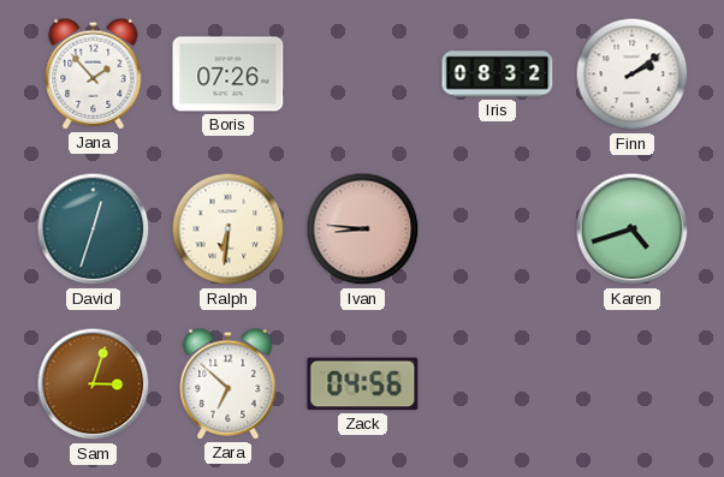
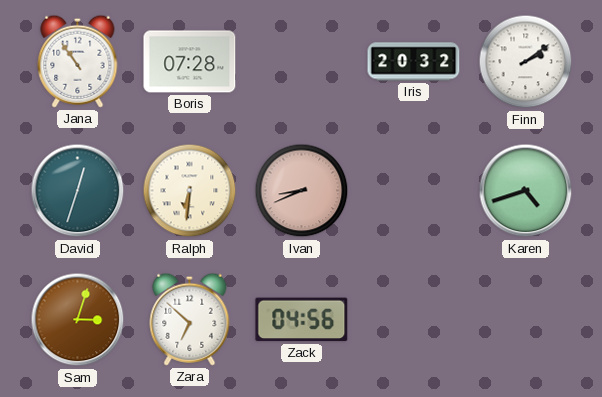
Jana: 1:53 -> 10:54 (78, 61)
Boris: 07:26 -> 07:28 (190, 62)
Iris: 08:32 -> 20:32 (414, 62)
Ivan: 8:46 -> 8:41 (302, 191)
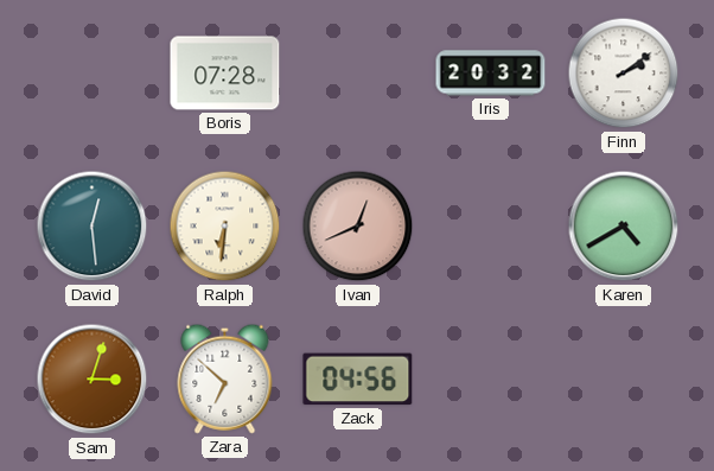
Jana: 10:54 -> none (78, 61)
David: 12:33 -> 12:29 (93, 227)
Ivan: 8:41 -> 12:41 (358, 227)
Karen: 4:42 -> 4:40 (624, 227)
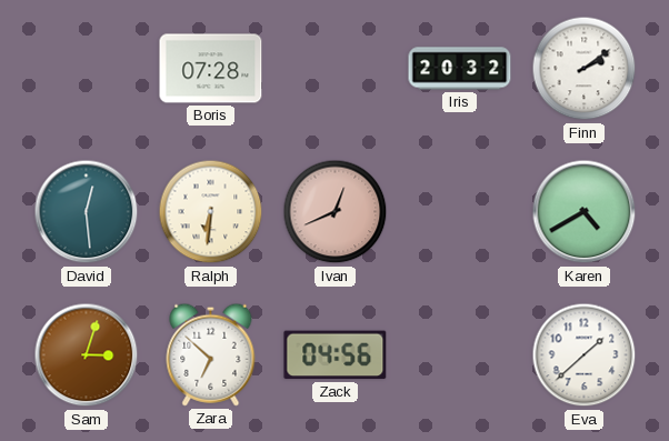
Eva: none -> 1:38 (585, 355)
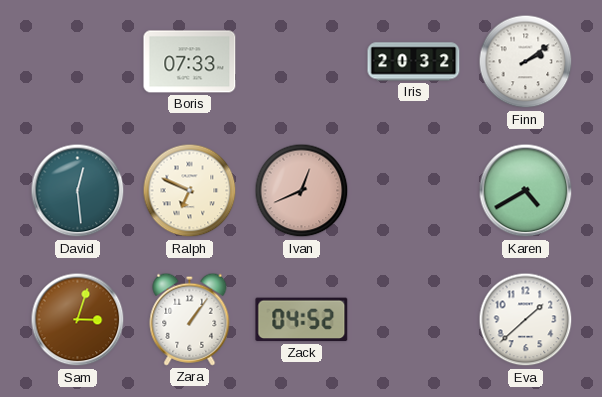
Boris: 07:28 -> 07:33 (190, 62)
Ralph: 6:31 -> 6:49 (190, 191)
Zara: 6:52 -> 1:06 (190, 319)
Zack: 04:56 -> 04:52 (302, 320)
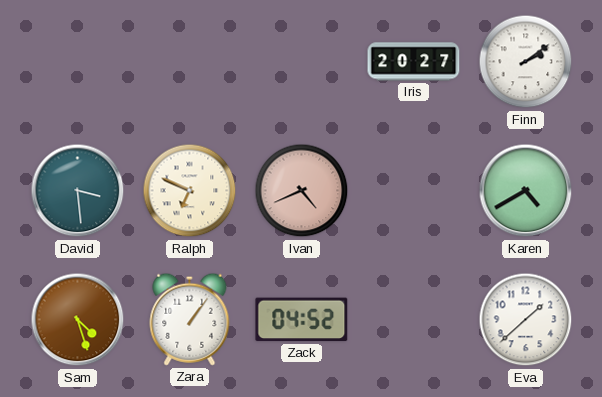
Boris: 07:33 -> none (190, 62)
Iris: 20:32 -> 20:27 (414, 62)
David: 12:29 -> 3:29 (78, 191)
Ivan: 12:41 -> 4:41 (302, 191)
Sam: 3:03 -> 4:27 (78, 320)
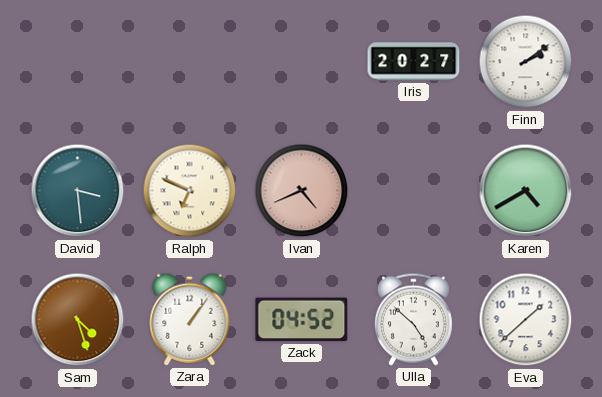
Ulla: none -> 4:52 (413, 319)
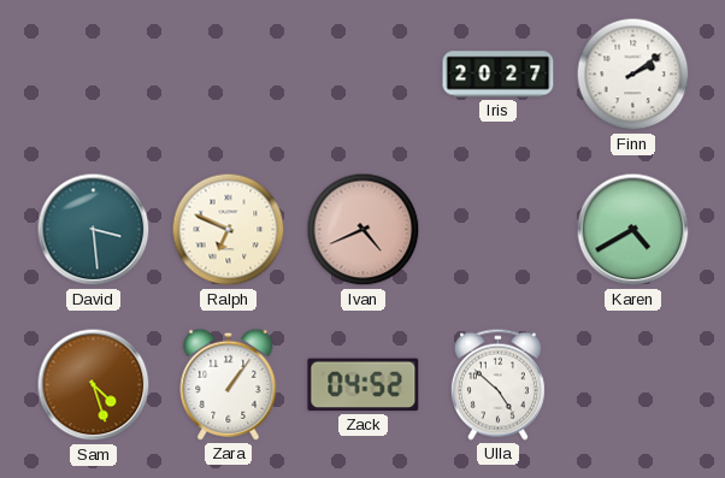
Eva: 1:38 -> none (526, 320)
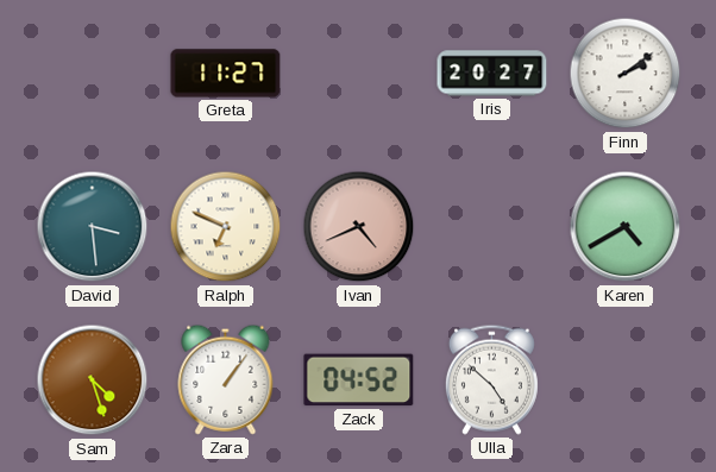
Greta: none -> 11:27 (226, 74)
